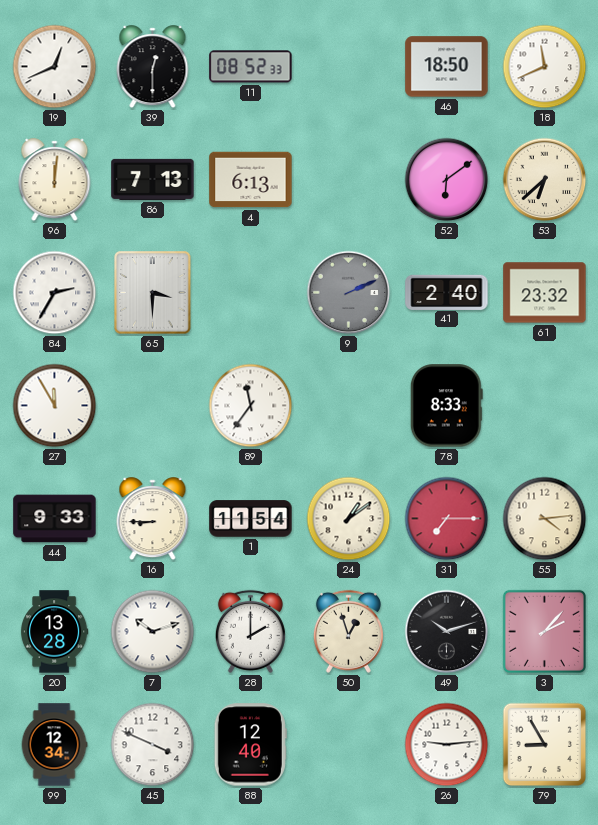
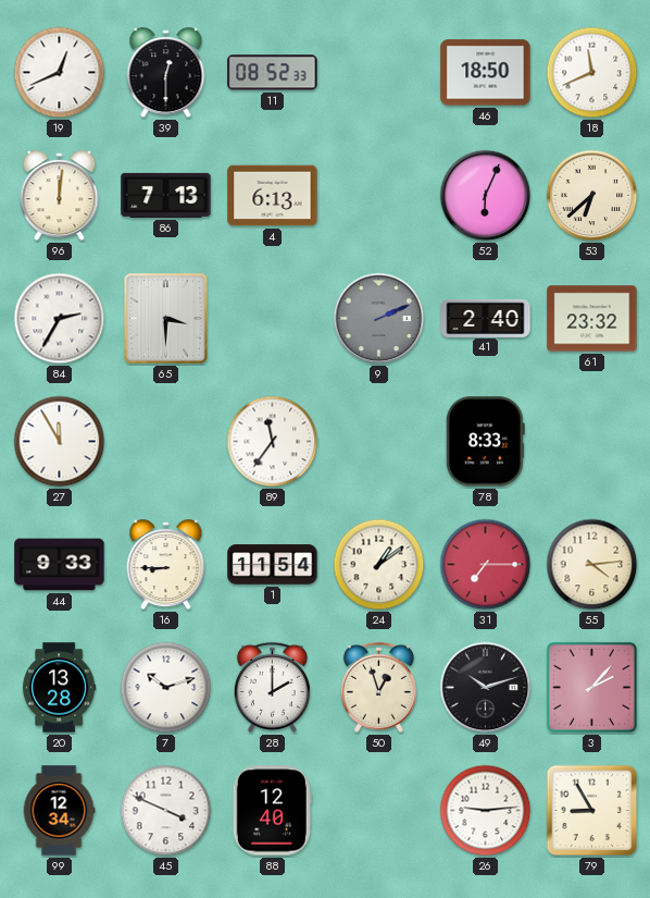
52: 6:09 -> 6:04 (486, 196)
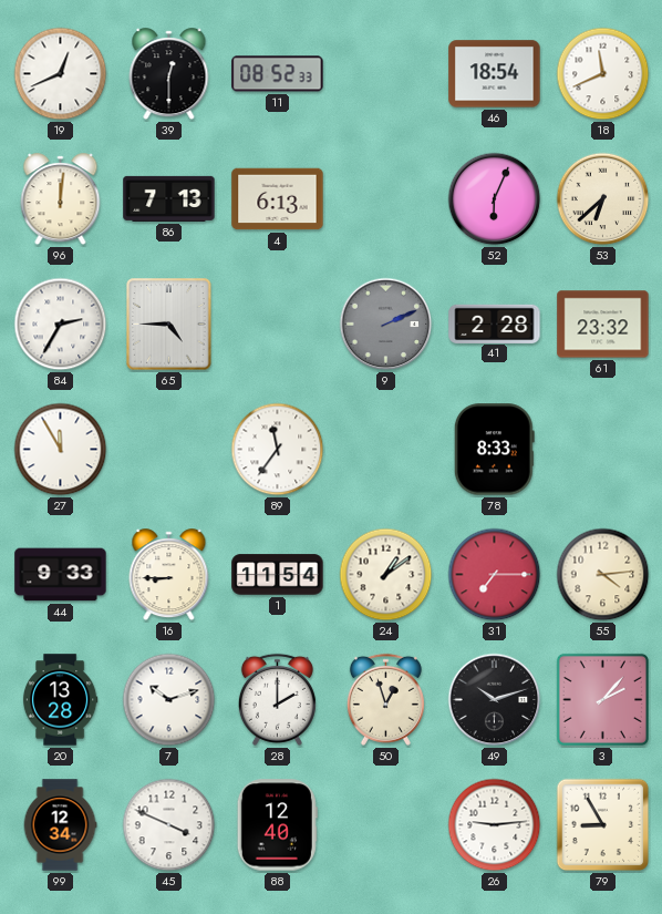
46: 18:50 -> 18:54 (495, 74)
65: 3:30 -> 4:45 (169, 325)
41: 2:40 -> 2:28 (495, 324)
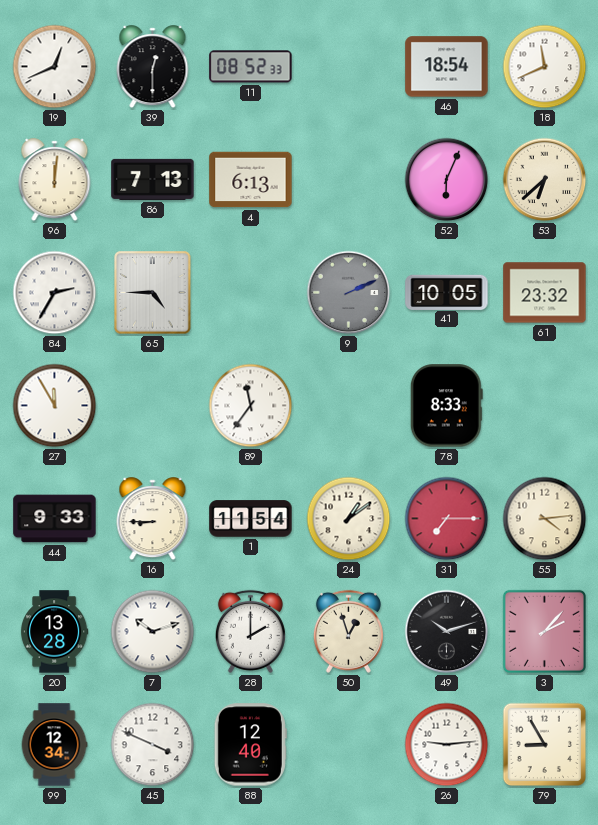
41: 2:28 -> 10:05 (447, 292)
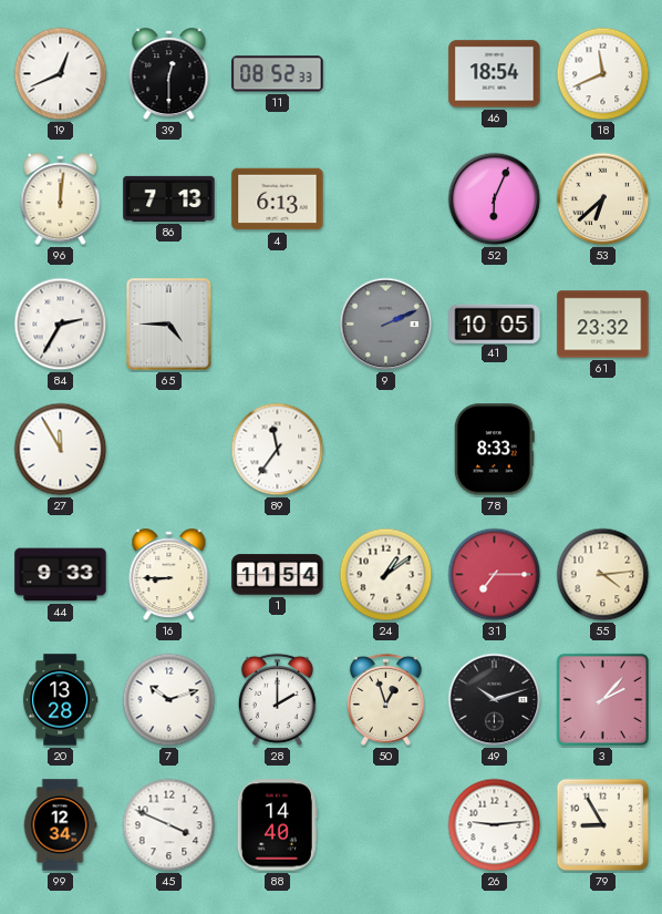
88: 12:40 -> 14:40 (277, 825)
